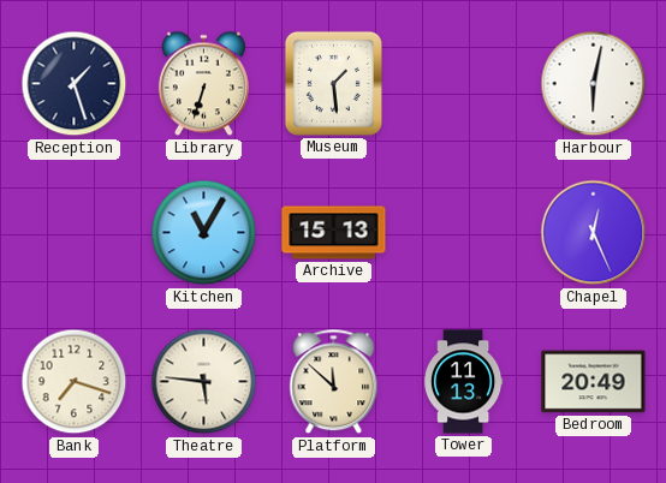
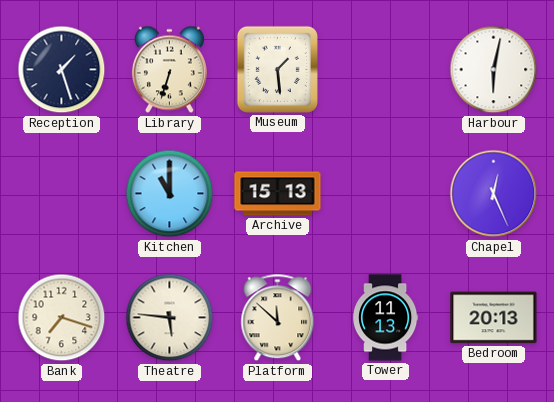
Kitchen: 11:05 -> 11:00 (170, 194)
Bedroom: 20:49 -> 20:13 (494, 318)
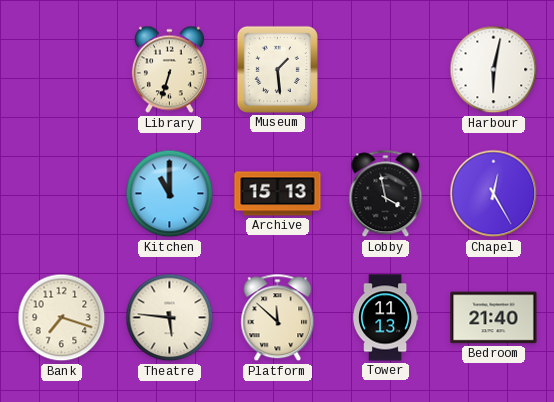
Reception: 1:27 -> none (62, 70)
Lobby: none -> 3:58 (386, 194)
Chapel: 12:26 -> 12:25 (494, 194)
Bedroom: 20:13 -> 21:40 (494, 318)
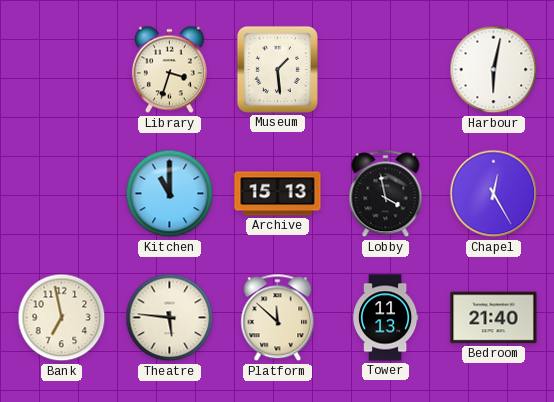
Library: 6:33 -> 3:33 (169, 70)
Bank: 7:18 -> 6:58 (62, 318)
